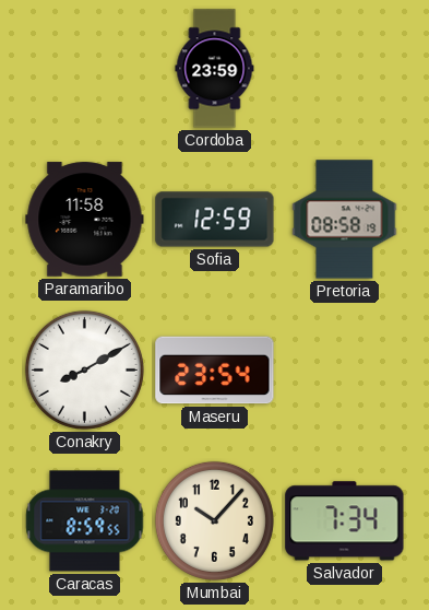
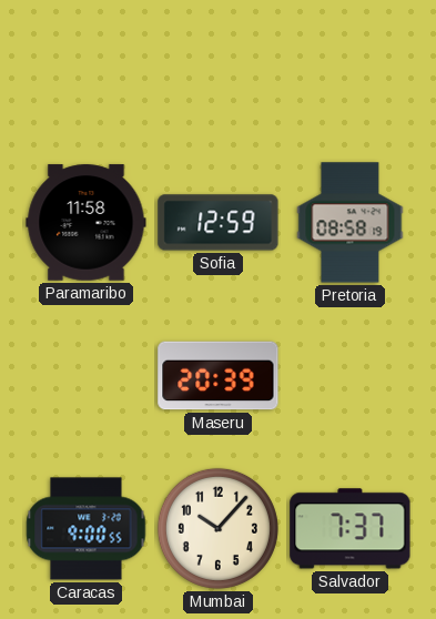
Cordoba: 23:59 -> none (215, 69)
Conakry: 8:10 -> none (84, 369)
Maseru: 23:54 -> 20:39 (219, 376)
Caracas: 8:59 -> 9:00 (87, 529)
Salvador: 7:34 -> 7:37 (351, 529)
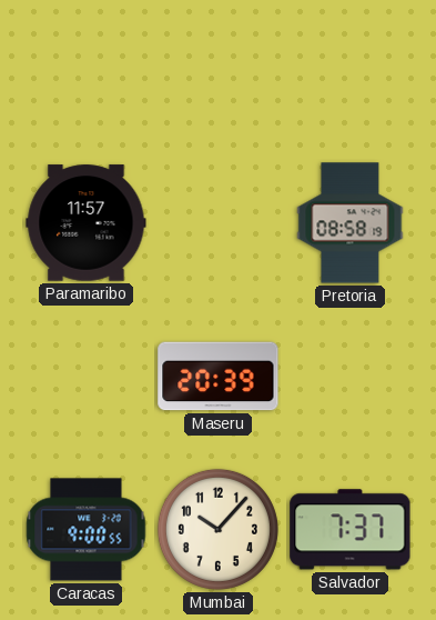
Paramaribo: 11:58 -> 11:57 (87, 223)
Sofia: 12:59 -> none (219, 223)
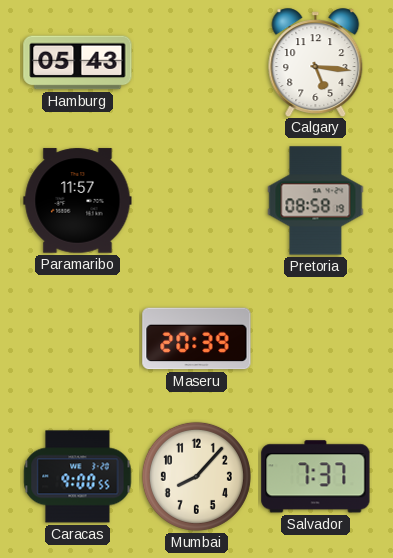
Hamburg: none -> 05:43 (78, 63)
Calgary: none -> 5:16 (316, 62)
Mumbai: 10:07 -> 8:07 (196, 476)
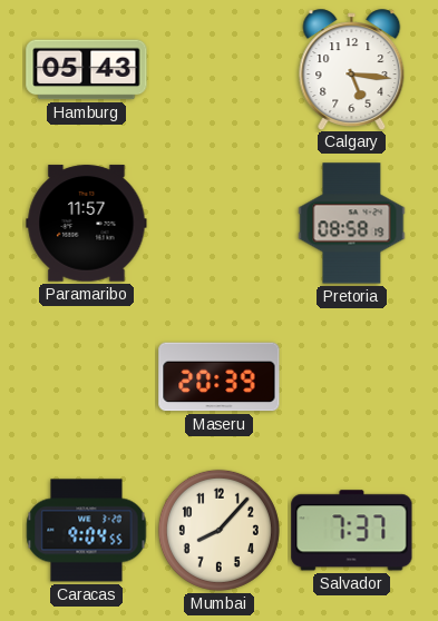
Caracas: 9:00 -> 9:04 (87, 531)
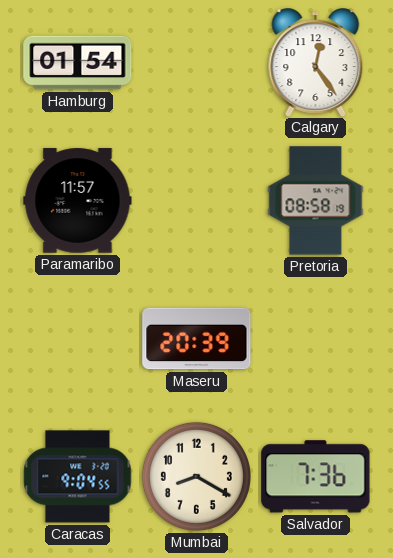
Hamburg: 05:43 -> 01:54 (78, 63)
Calgary: 5:16 -> 12:24 (316, 62)
Mumbai: 8:07 -> 8:20 (196, 476)
Salvador: 7:37 -> 7:36 (316, 477)
